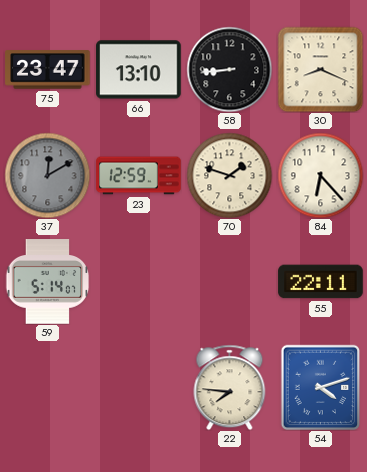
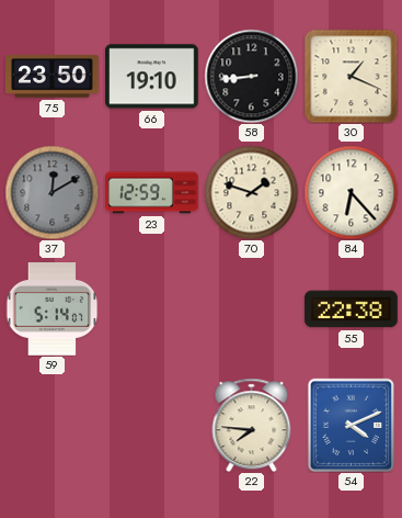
75: 23:47 -> 23:50 (53, 77)
66: 13:10 -> 19:10 (152, 77)
30: 8:19 -> 1:19 (351, 76)
55: 22:11 -> 22:38 (352, 309)
54: 4:12 -> 4:11 (352, 425)
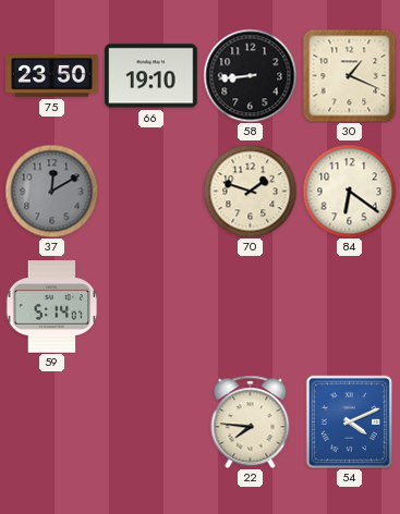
23: 12:59 -> none (152, 193)
84: 6:23 -> 6:21 (349, 191)
55: 22:38 -> none (352, 309)
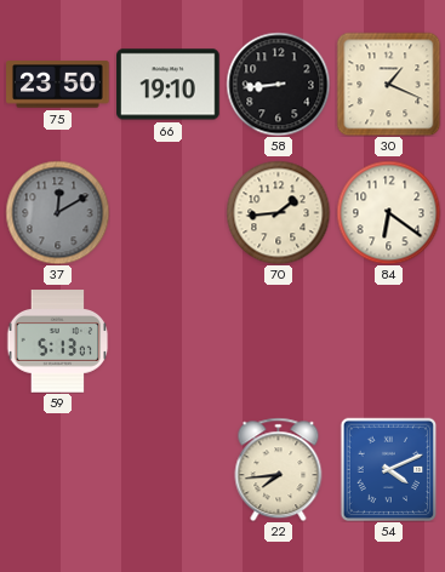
70: 1:48 -> 1:44 (278, 212)
59: 5:14 -> 5:13 (57, 342)
22: 7:46 -> 7:44 (279, 469)
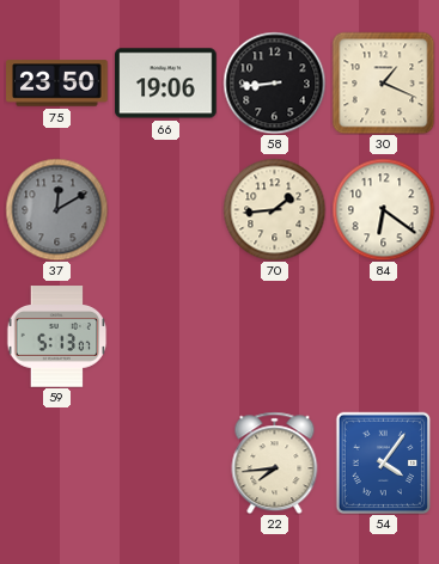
66: 19:10 -> 19:06 (166, 84)
54: 4:11 -> 4:06 (384, 462)
